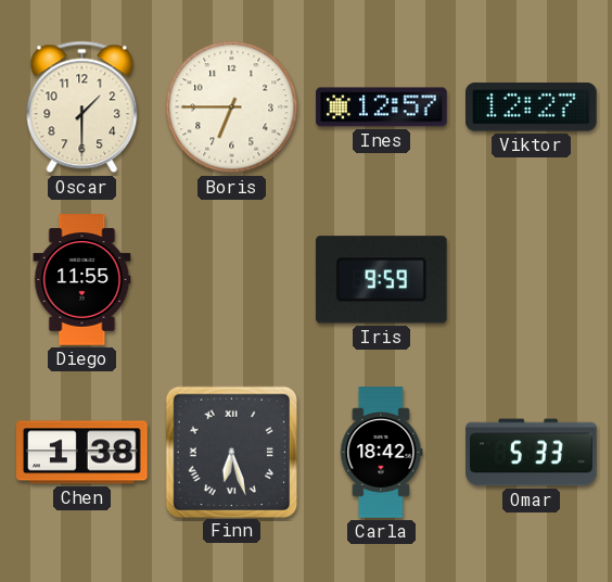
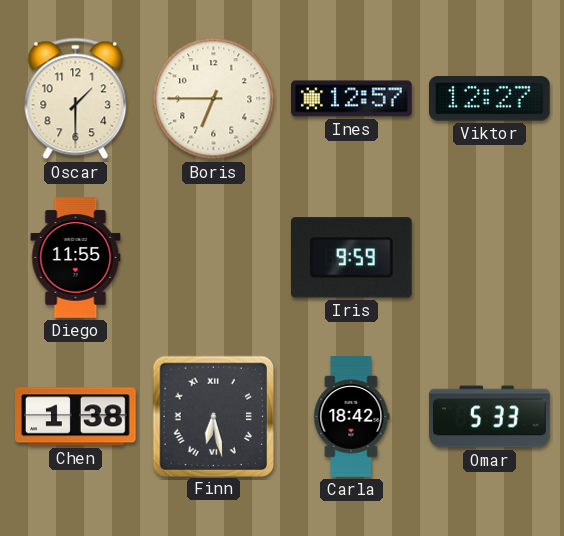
Finn: 6:27 -> 6:28 (213, 416)
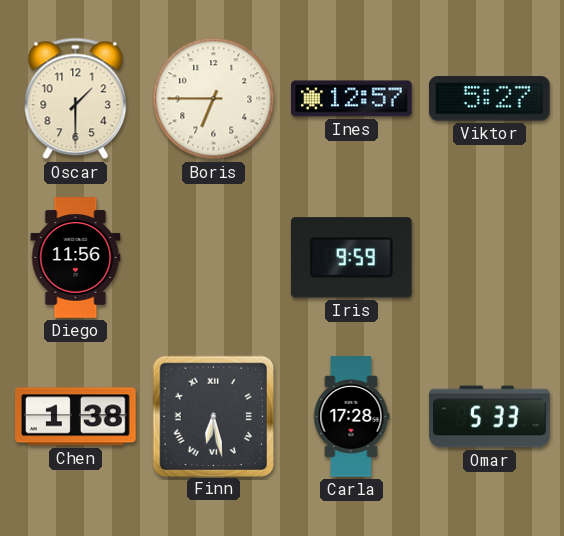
Viktor: 12:27 -> 5:27 (490, 99)
Diego: 11:55 -> 11:56 (76, 258)
Carla: 18:42 -> 17:28 (352, 417)
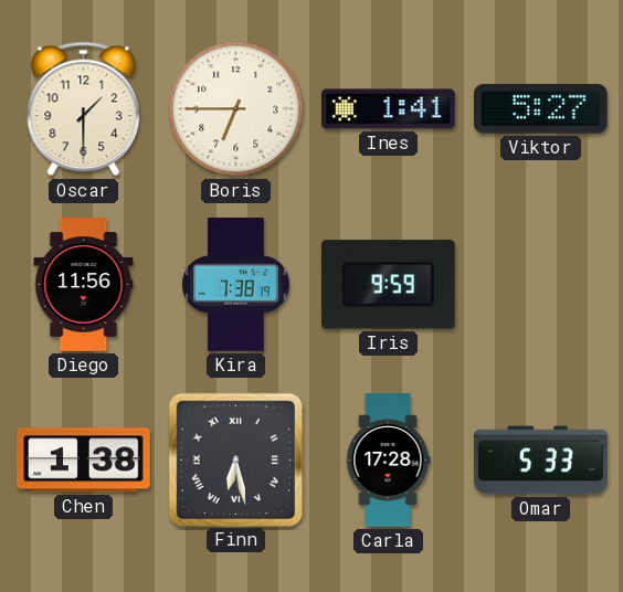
Ines: 12:57 -> 1:41 (389, 109)
Kira: none -> 7:38 (236, 285)
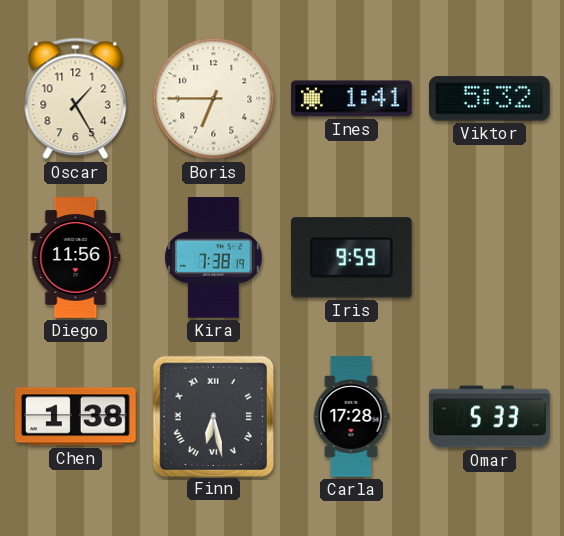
Oscar: 1:30 -> 1:25 (76, 99)
Viktor: 5:27 -> 5:32 (490, 99)
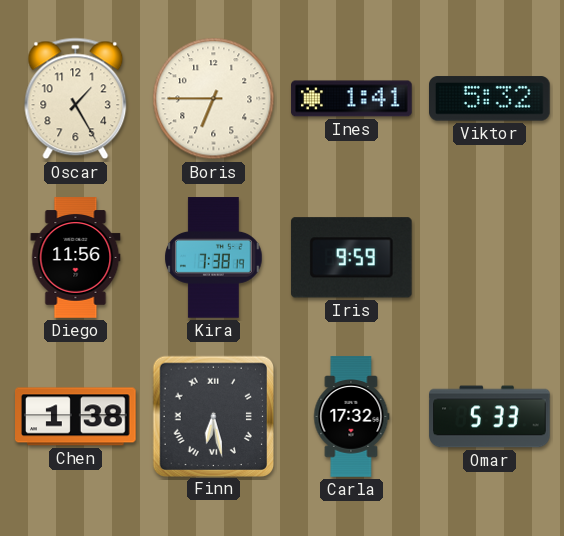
Carla: 17:28 -> 17:32 (352, 417)
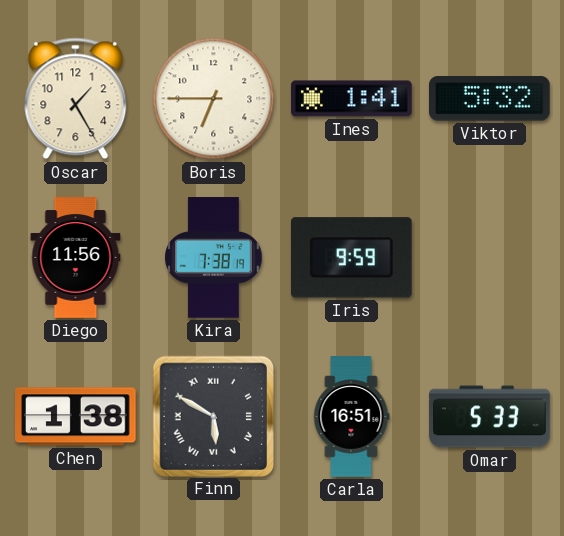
Finn: 6:28 -> 5:50 (213, 416)
Carla: 17:32 -> 16:51 (352, 417)
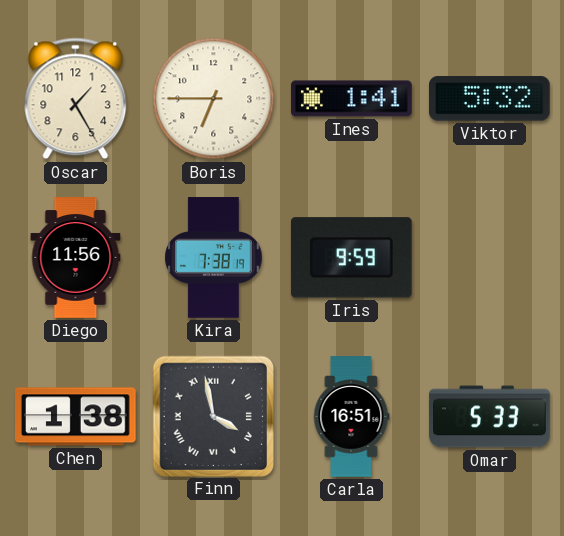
Finn: 5:50 -> 3:58 (213, 416)
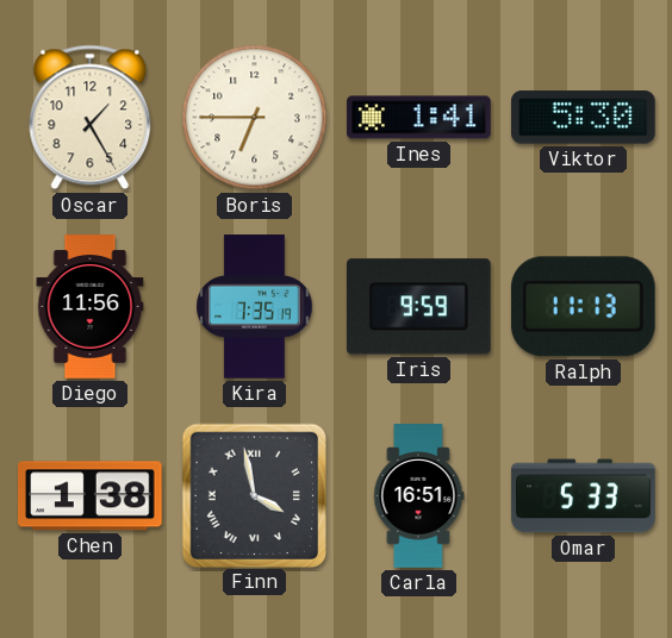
Viktor: 5:32 -> 5:30 (584, 118)
Kira: 7:38 -> 7:35 (255, 307)
Ralph: none -> 11:13 (583, 307)
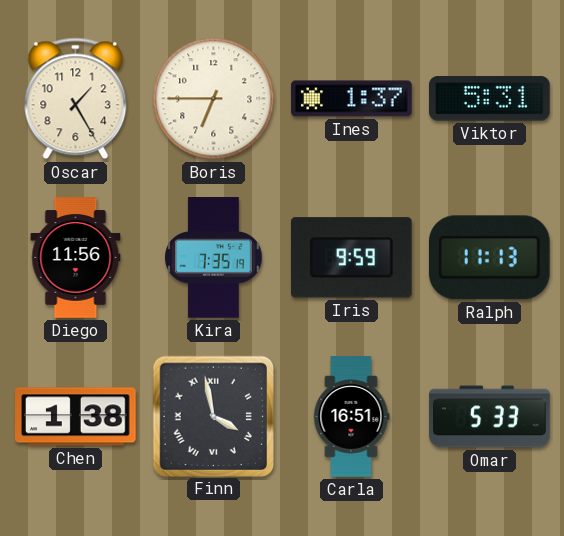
Ines: 1:41 -> 1:37 (352, 99)
Viktor: 5:30 -> 5:31 (490, 99)
